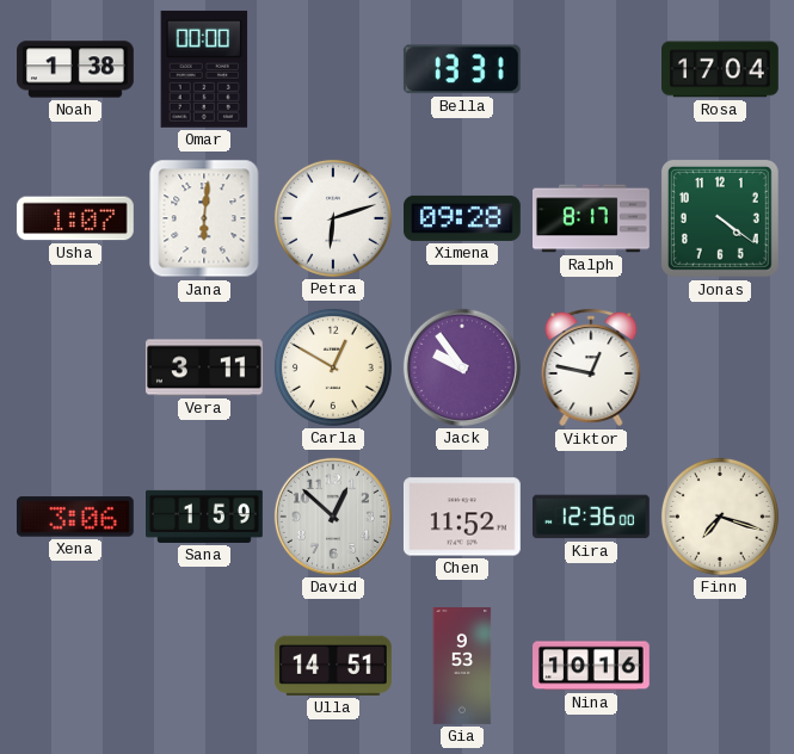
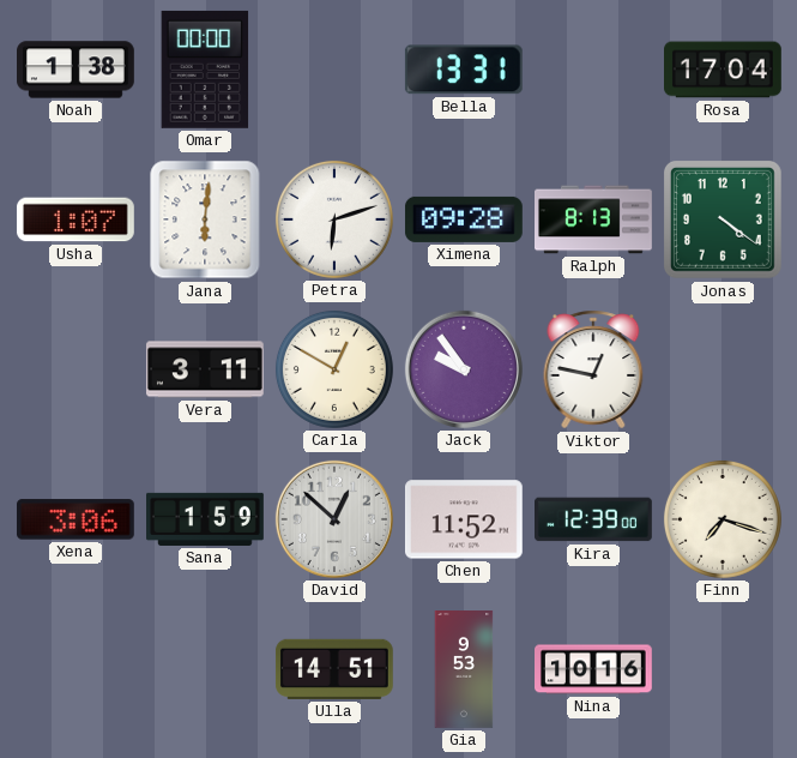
Ralph: 8:17 -> 8:13 (594, 219)
Kira: 12:36 -> 12:39 (594, 519)
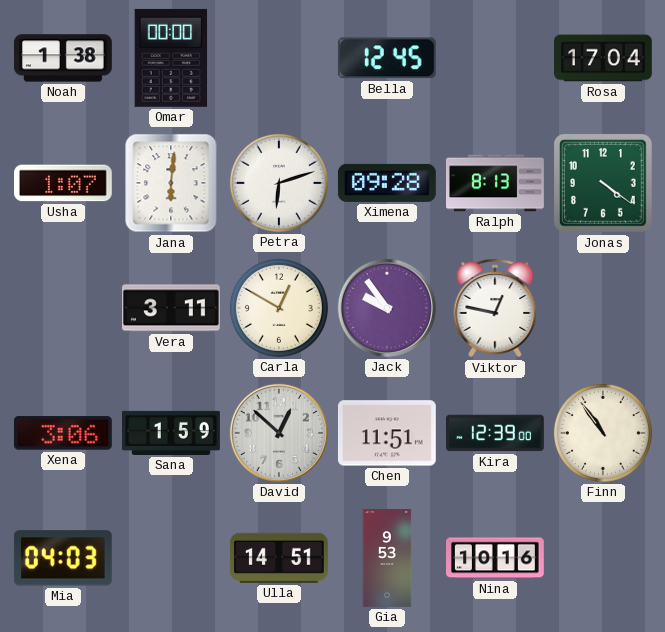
Bella: 13:31 -> 12:45 (387, 58)
Chen: 11:52 -> 11:51 (387, 433)
Finn: 7:18 -> 10:54 (603, 433)
Mia: none -> 04:03 (63, 558)
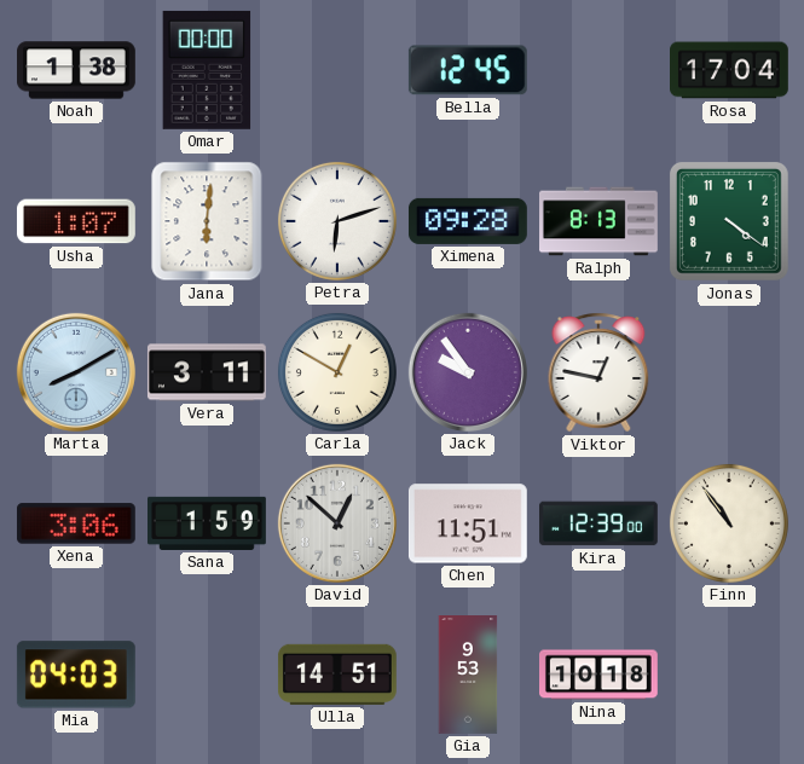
Marta: none -> 8:10 (76, 372)
Nina: 10:16 -> 10:18 (600, 675)
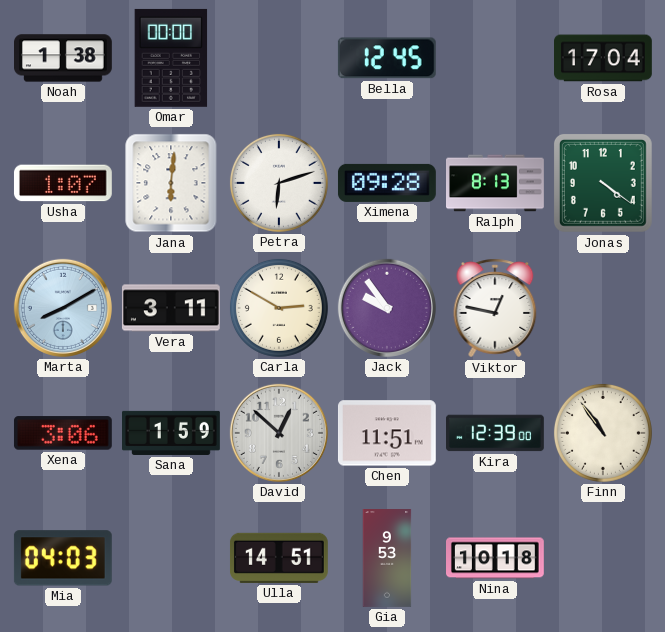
Carla: 12:50 -> 2:50 (279, 308)
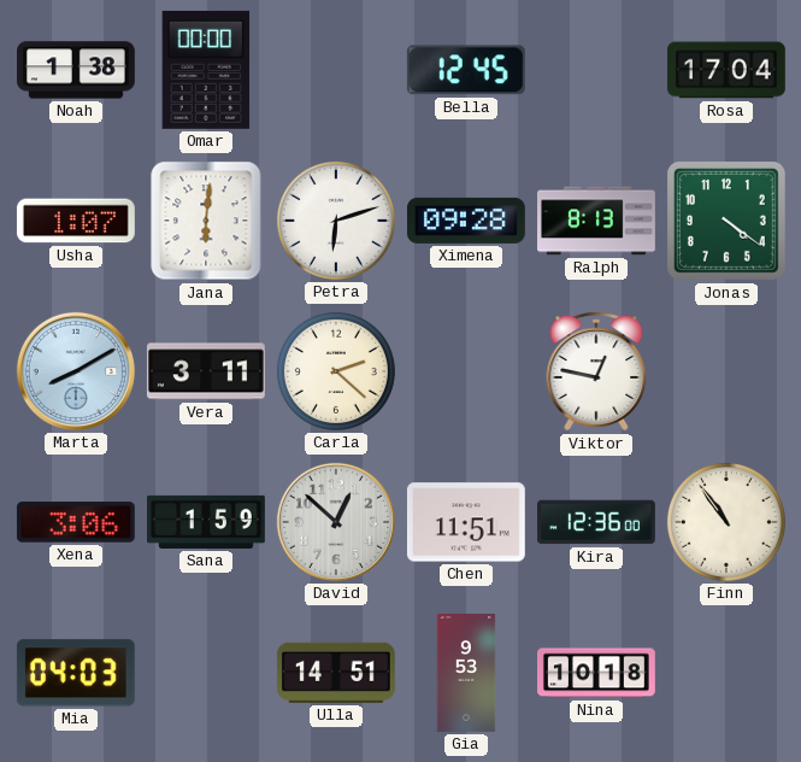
Carla: 2:50 -> 2:22 (336, 371)
Jack: 9:54 -> none (387, 308)
Kira: 12:39 -> 12:36 (597, 522)
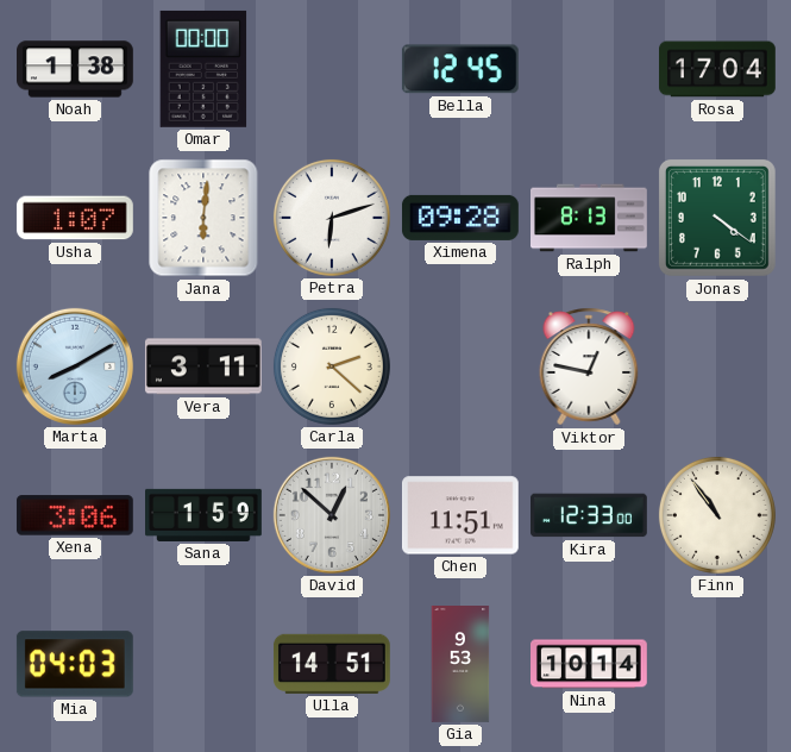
Kira: 12:36 -> 12:33 (590, 515)
Nina: 10:18 -> 10:14 (590, 664)
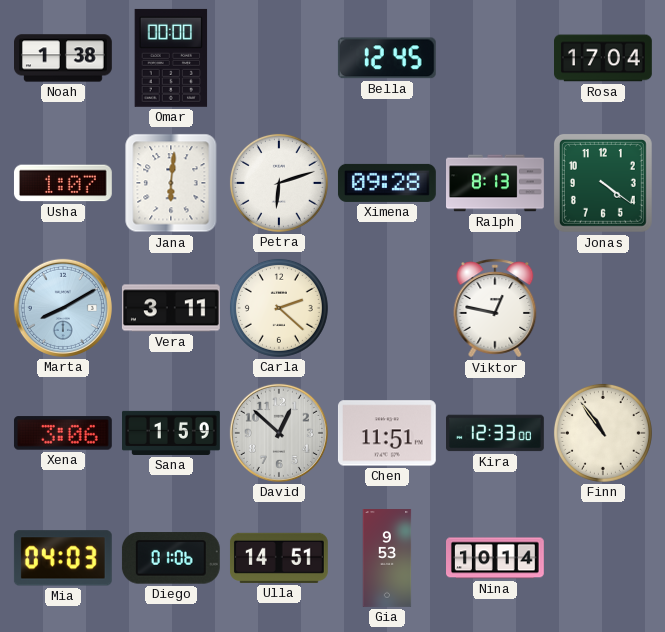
Diego: none -> 01:06 (171, 558)
